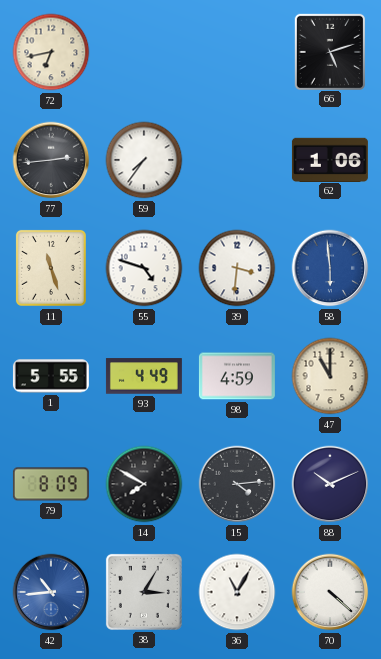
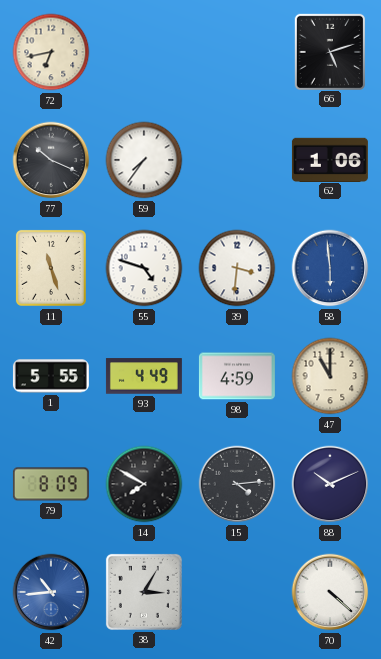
77: 2:44 -> 10:19 (51, 160)
36: 11:05 -> none (237, 592)
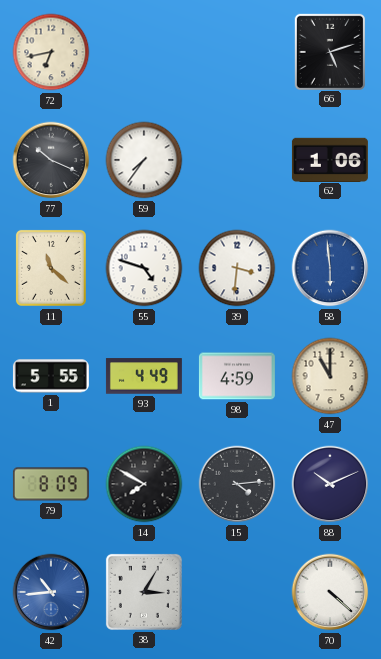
11: 11:27 -> 11:22 (51, 268)
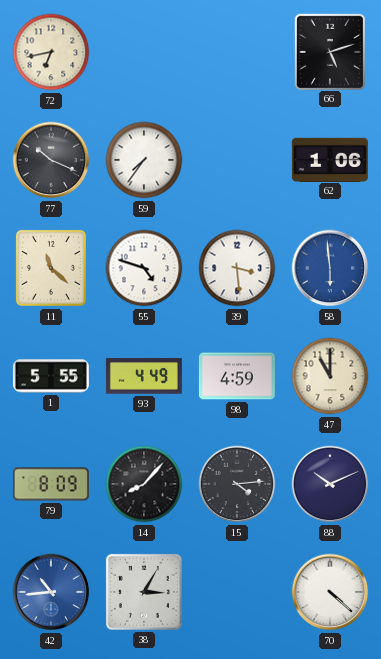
39: 3:31 -> 3:29 (237, 268)
14: 7:50 -> 8:07 (144, 484)
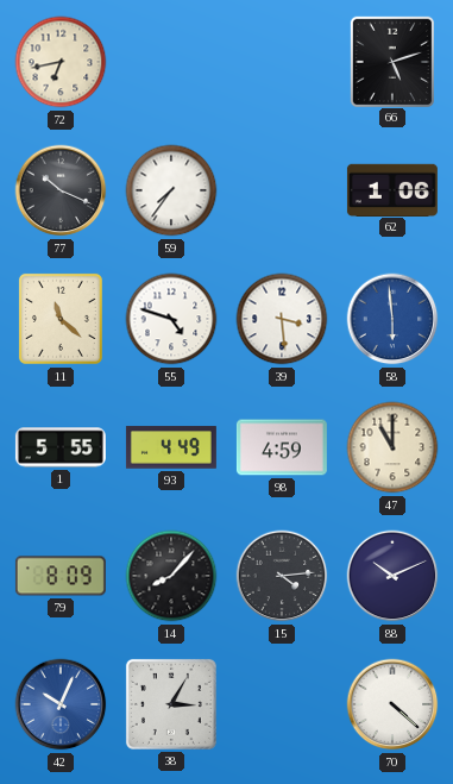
42: 10:44 -> 10:04 (61, 704)
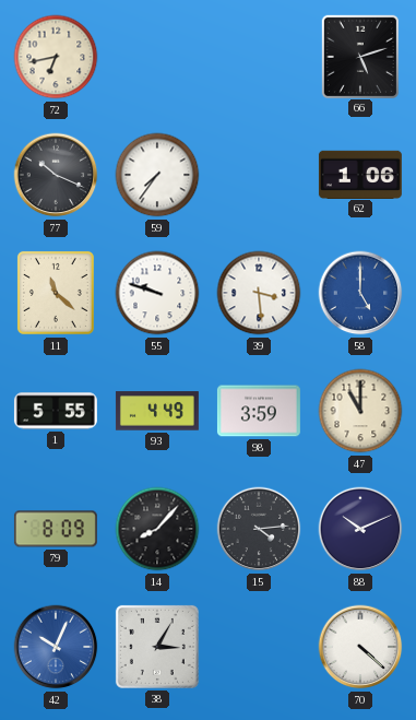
55: 4:48 -> 9:48 (157, 293)
58: 5:59 -> 5:00 (360, 293)
98: 4:59 -> 3:59 (259, 411)
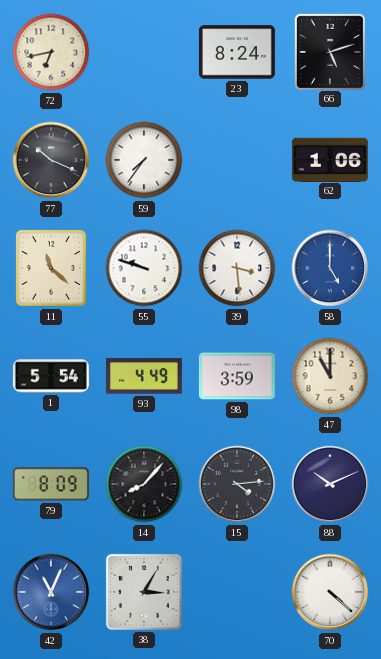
23: none -> 8:24 (237, 52)
1: 5:55 -> 5:54 (51, 376)
42: 10:04 -> 11:04 (51, 592)
